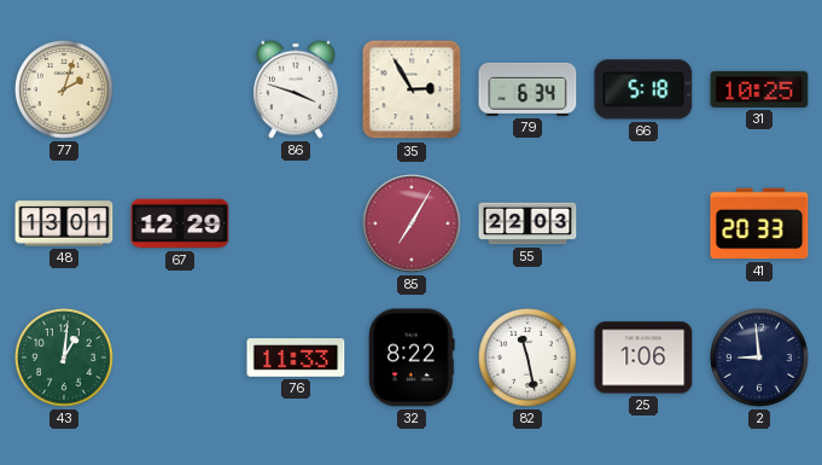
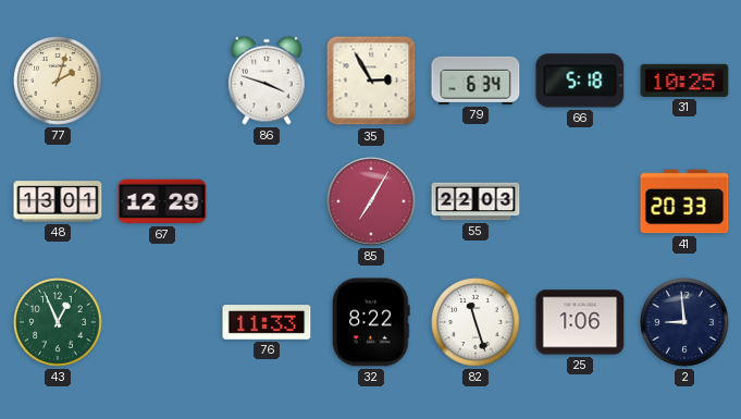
43: 1:01 -> 12:56 (59, 323)
82: 11:28 -> 11:27 (477, 323)
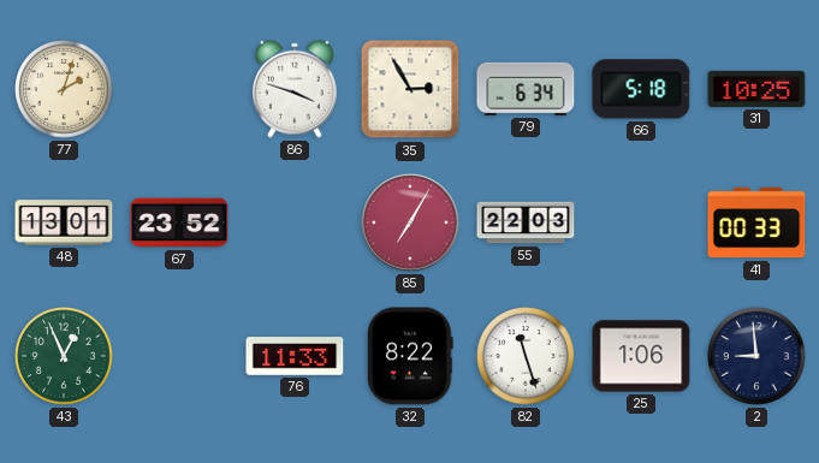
67: 12:29 -> 23:52 (179, 222)
41: 20:33 -> 00:33 (756, 222)
